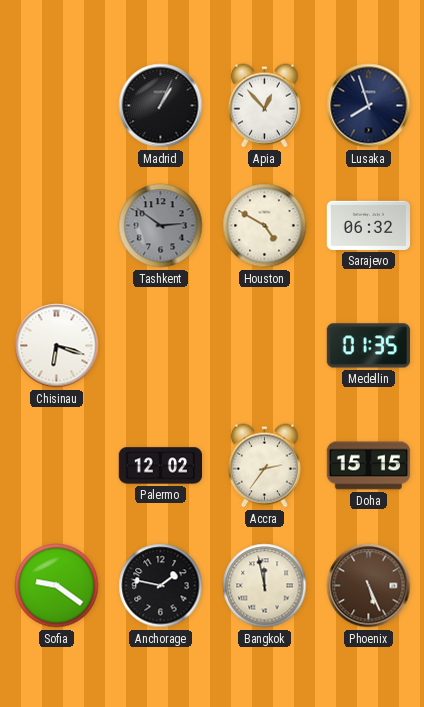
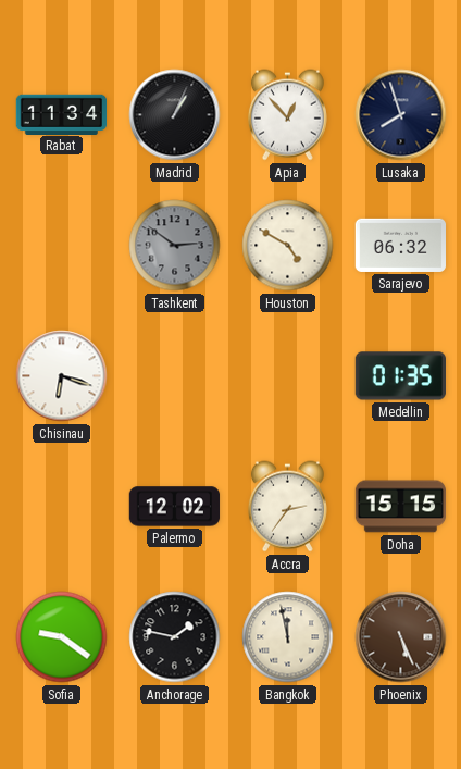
Rabat: none -> 11:34 (62, 114)
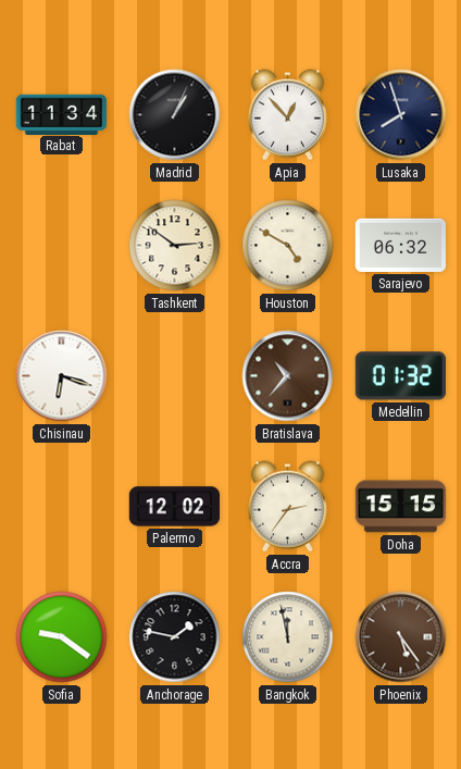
Tashkent dial: grey -> cream (175, 246)
Bratislava: none -> 10:37 (288, 376)
Medellin: 01:35 -> 01:32 (400, 376)
Phoenix: 5:26 -> 5:24 (401, 637)
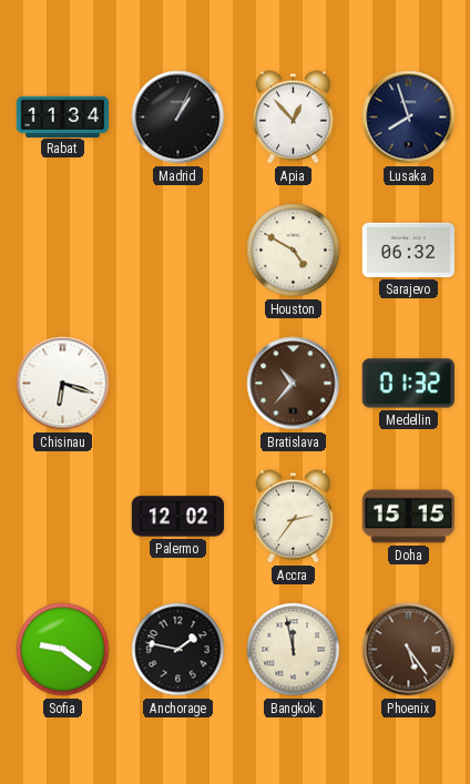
Tashkent: 2:51 -> none (175, 246)
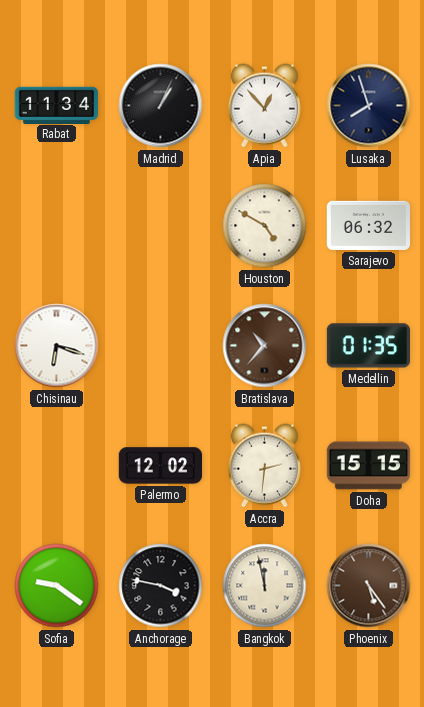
Medellin: 01:32 -> 01:35 (368, 346)
Accra: 2:36 -> 2:31 (264, 466)
Anchorage: 1:47 -> 3:47 (161, 586)
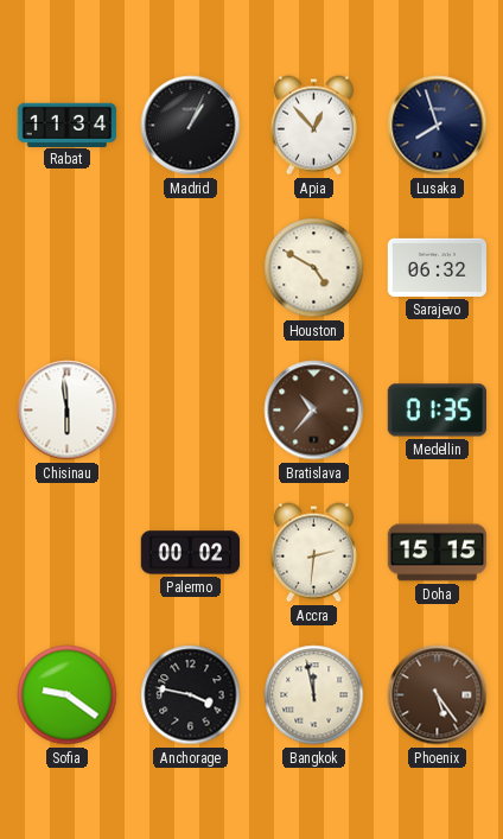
Chisinau: 6:18 -> 5:59 (68, 411)
Palermo: 12:02 -> 00:02 (191, 553)
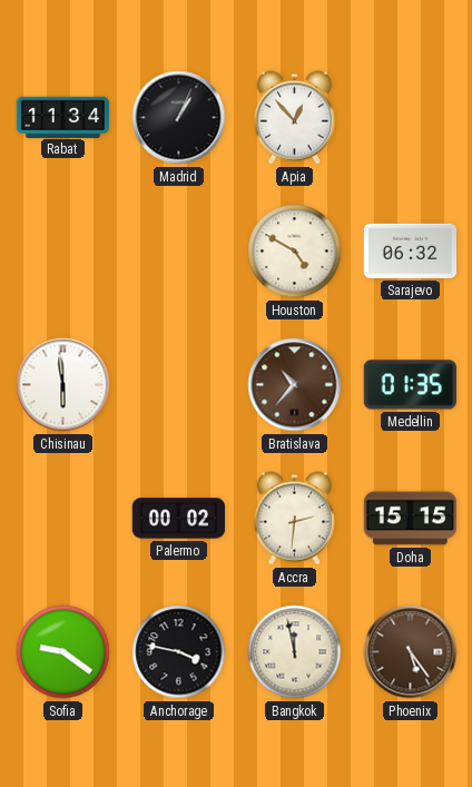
Lusaka: 7:57 -> none (438, 126)
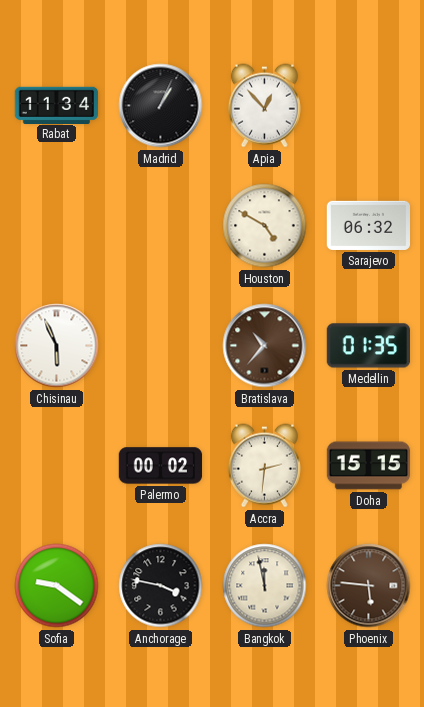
Chisinau: 5:59 -> 5:56 (57, 346)
Phoenix: 5:24 -> 5:46 (369, 586)
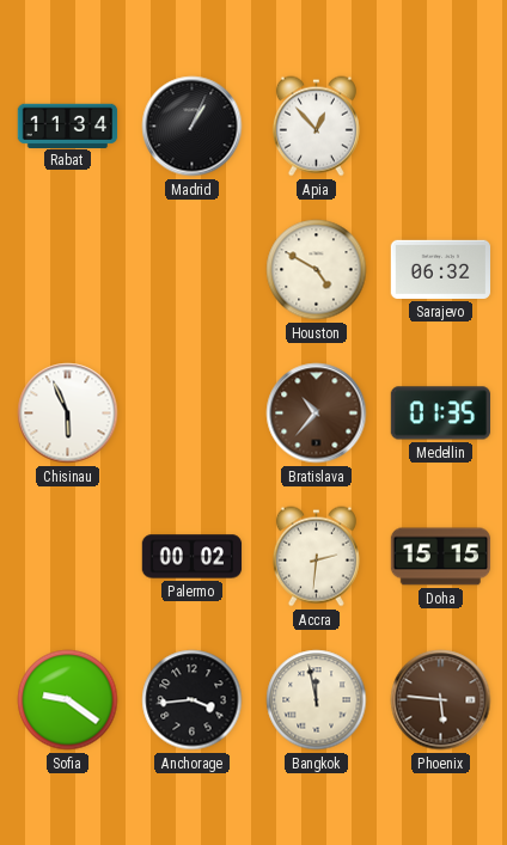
Anchorage: 3:47 -> 3:44 (193, 700)
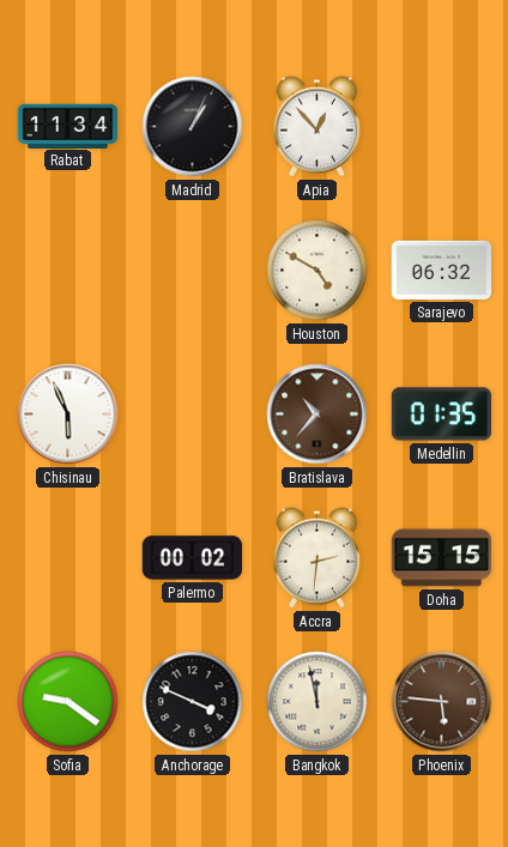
Anchorage: 3:44 -> 3:49 (193, 702)
